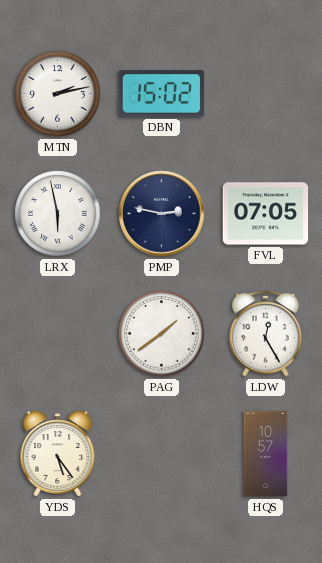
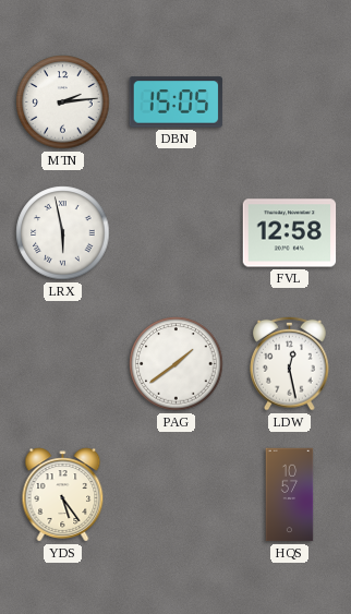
MTN: 2:13 -> 2:14 (63, 103)
DBN: 15:02 -> 15:05 (177, 103)
PMP: 2:47 -> none (162, 214)
FVL: 07:05 -> 12:58 (290, 233)
LDW: 12:25 -> 12:28 (290, 363)
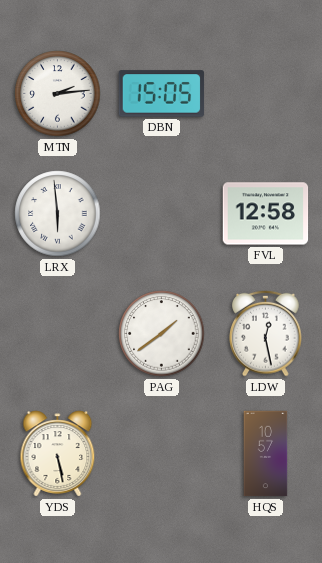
LRX: 5:58 -> 5:59 (58, 214)
YDS: 5:24 -> 5:28 (58, 454)
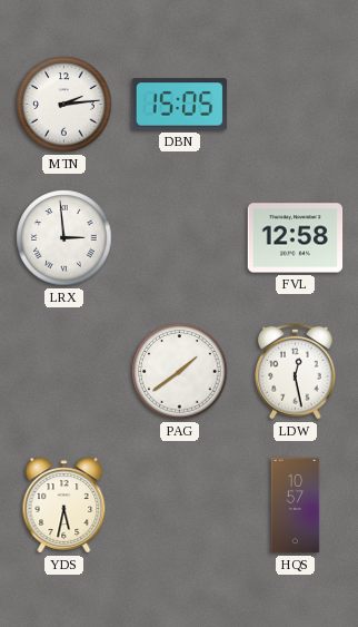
LRX: 5:59 -> 2:59 (64, 238)
YDS: 5:28 -> 5:32 (64, 506)
